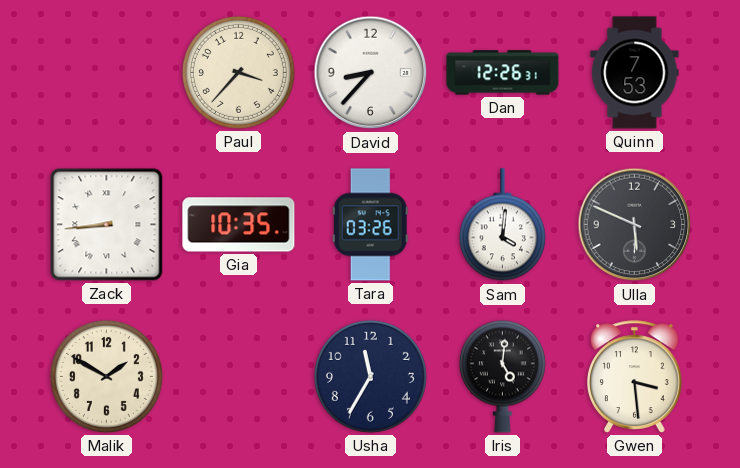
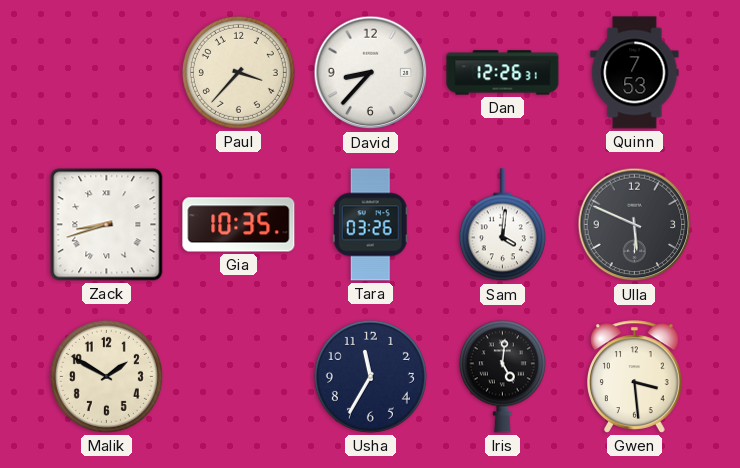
Zack: 8:44 -> 8:42 (107, 225)
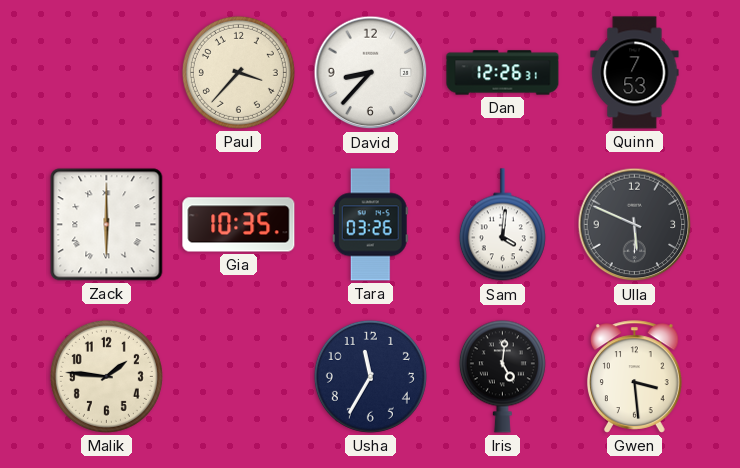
Zack: 8:42 -> 6:00 (107, 225)
Malik: 1:50 -> 1:46 (106, 376)
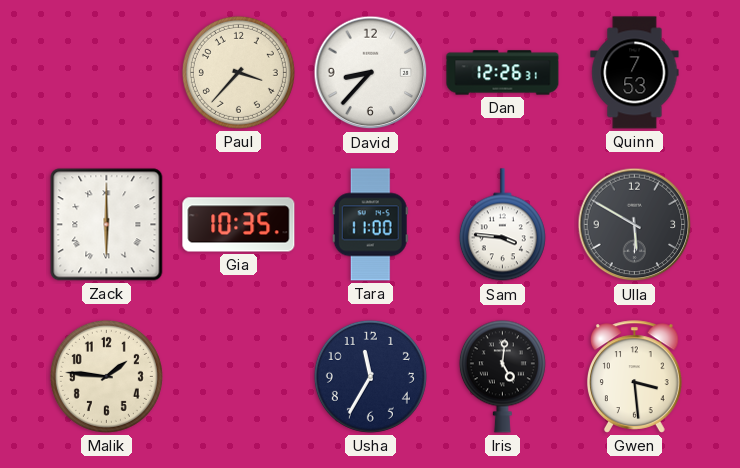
Tara: 03:26 -> 11:00 (370, 225)
Sam: 4:01 -> 3:46 (502, 225)
Ulla: 5:49 -> 5:50 (635, 225)
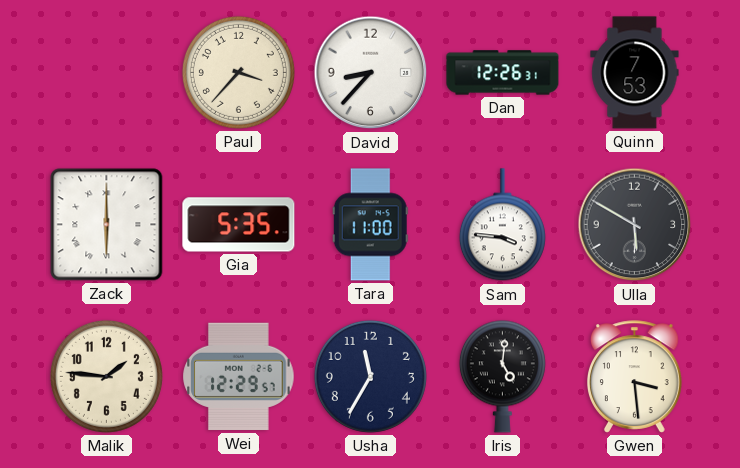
Gia: 10:35 -> 5:35 (239, 225)
Wei: none -> 12:29 (239, 377)
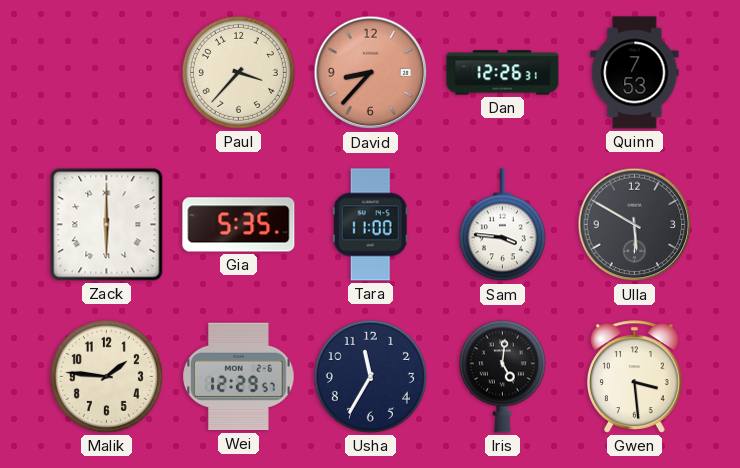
David dial: white -> salmon (371, 73)
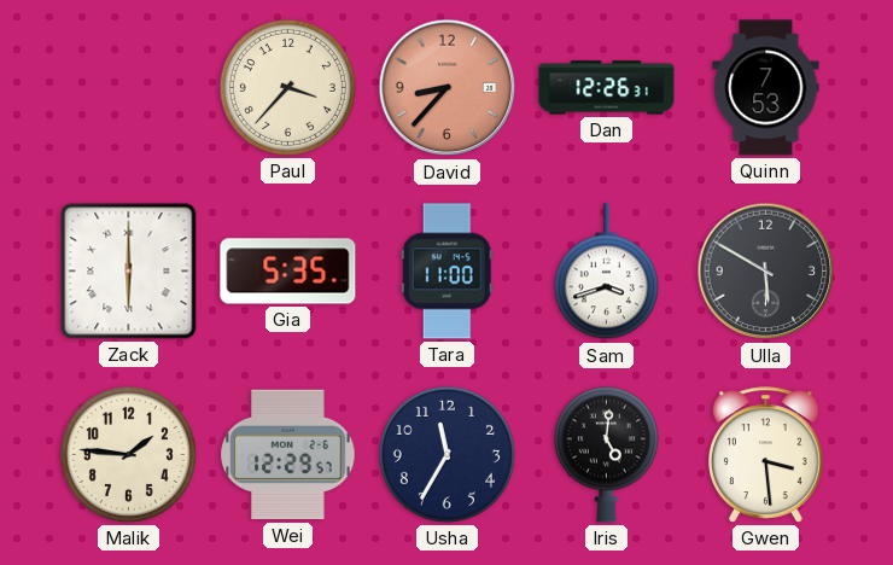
Sam: 3:46 -> 3:42 (606, 272)
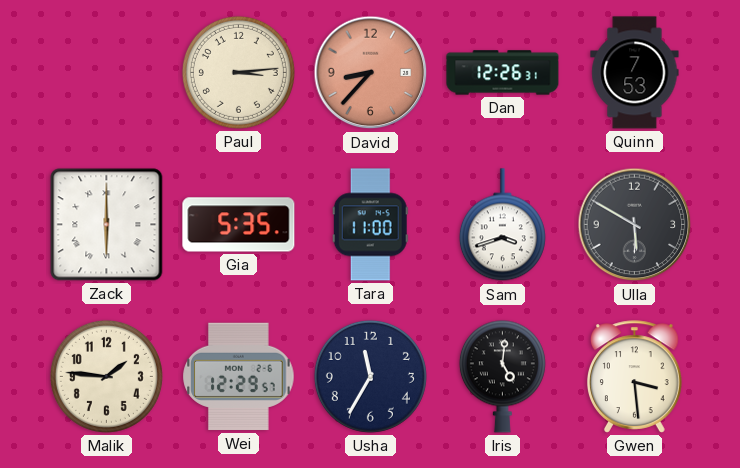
Paul: 3:37 -> 3:14 (238, 72)
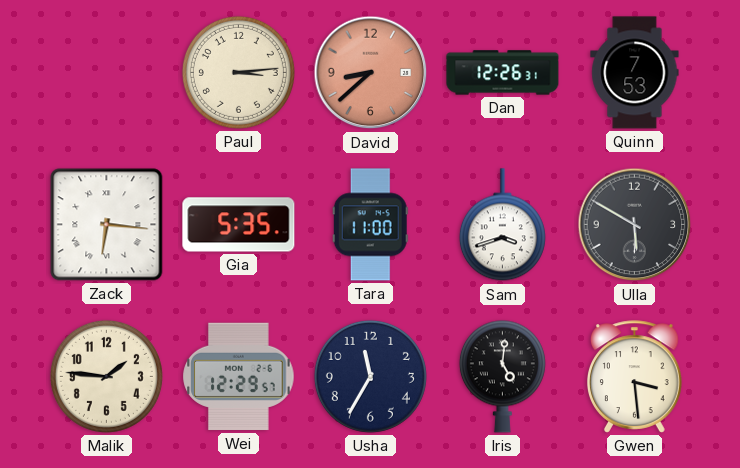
David: 8:37 -> 8:38 (371, 73)
Zack: 6:00 -> 6:16 (107, 225)
